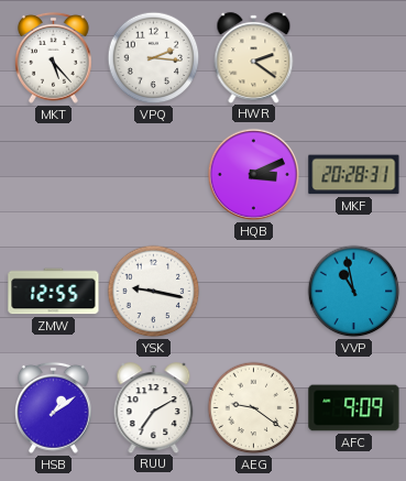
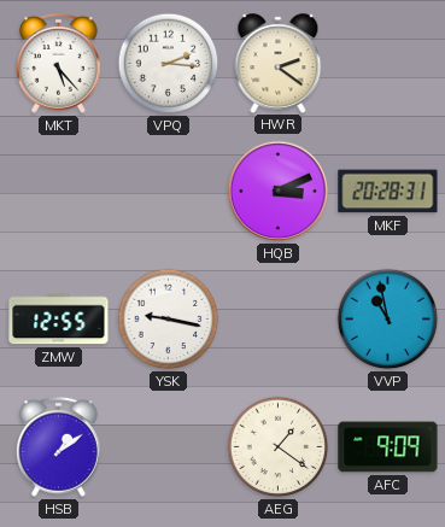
RUU: 7:10 -> none (154, 407)
AEG: 9:21 -> 1:21 (279, 447)
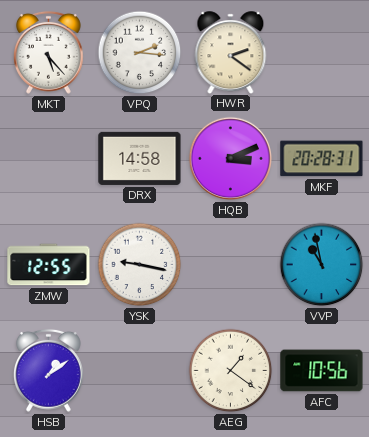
DRX: none -> 14:58 (140, 158)
AFC: 9:09 -> 10:56 (322, 371)
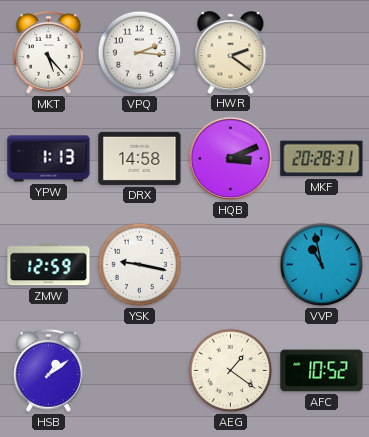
YPW: none -> 1:13 (49, 159)
ZMW: 12:55 -> 12:59 (49, 265)
AFC: 10:56 -> 10:52 (322, 371)
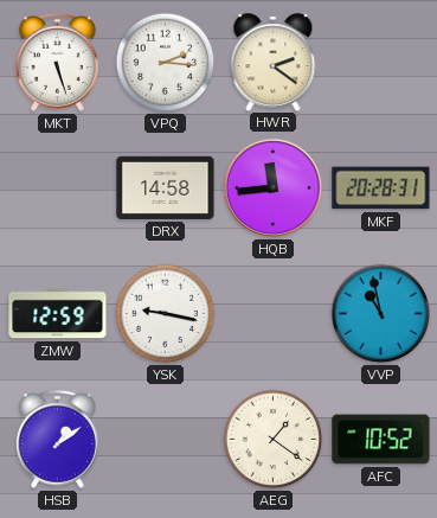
MKT: 5:23 -> 5:27 (57, 62)
YPW: 1:13 -> none (49, 159)
HQB: 3:11 -> 11:44 (274, 188)
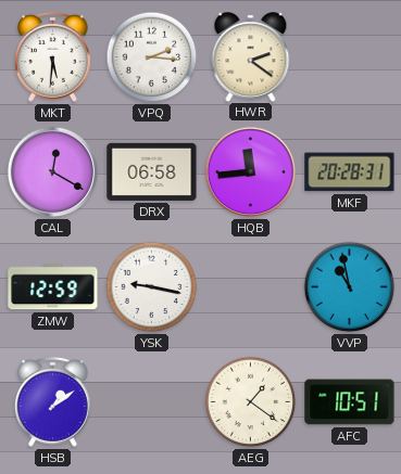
MKT: 5:27 -> 5:31 (52, 56)
CAL: none -> 12:20 (53, 172)
DRX: 14:58 -> 06:58 (152, 171)
AFC: 10:52 -> 10:51 (350, 402)
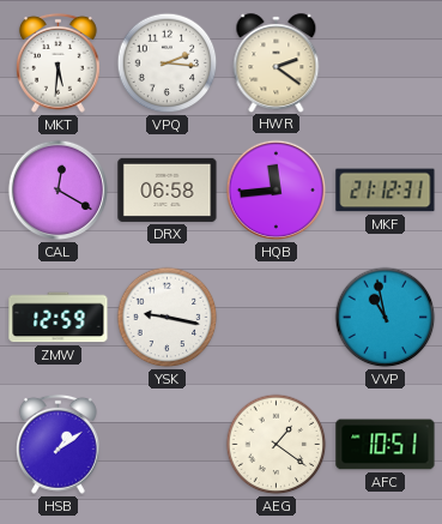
MKF: 20:28 -> 21:12 (386, 191)
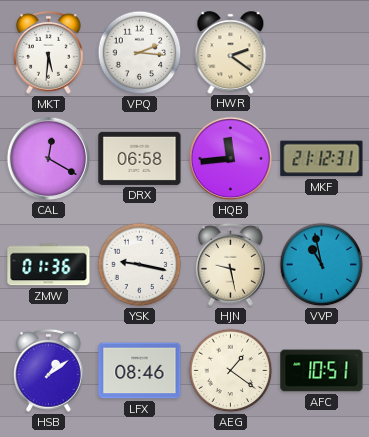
ZMW: 12:59 -> 01:36 (49, 265)
HJN: none -> 9:28 (230, 264)
LFX: none -> 08:46 (140, 371)
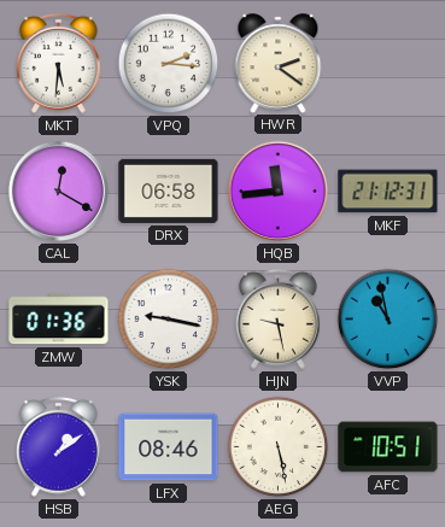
AEG: 1:21 -> 5:28 (279, 447)
